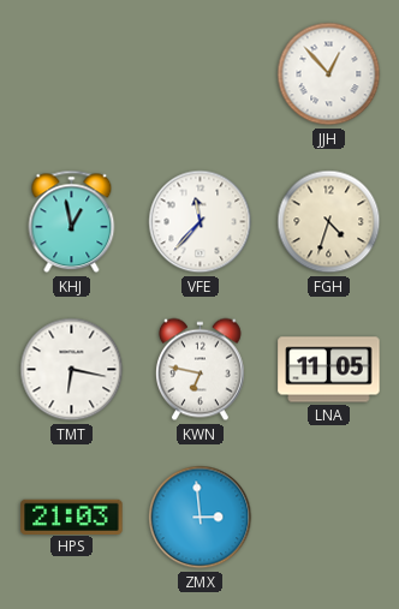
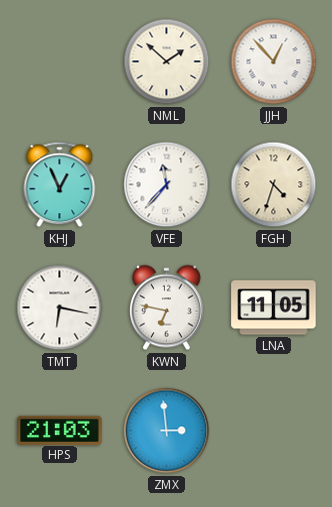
NML: none -> 1:52 (167, 62)
KHJ: 12:58 -> 12:56 (60, 185)
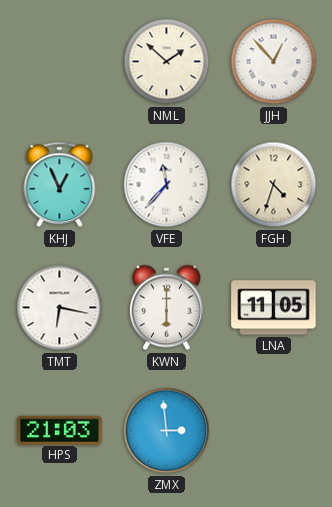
KWN: 6:47 -> 6:00 (167, 308)
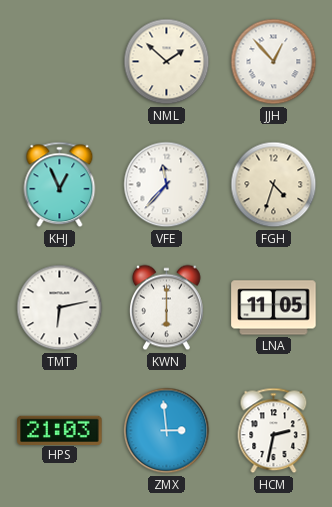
TMT: 6:17 -> 6:13 (60, 308)
HCM: none -> 2:32 (274, 431)
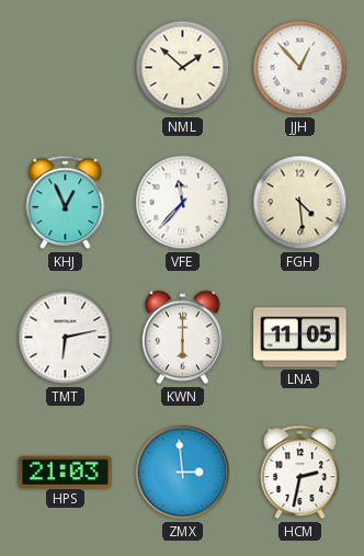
FGH: 4:33 -> 4:29 (300, 203)
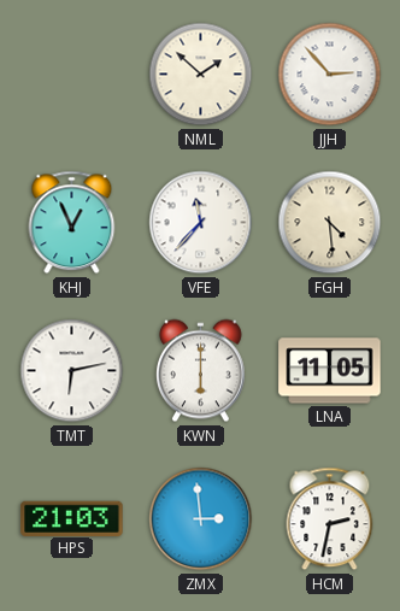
JJH: 12:53 -> 2:53 (330, 75)
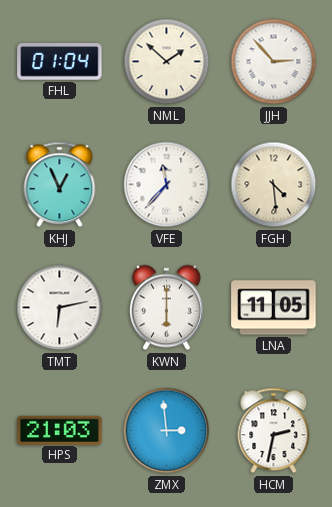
FHL: none -> 01:04 (60, 62)
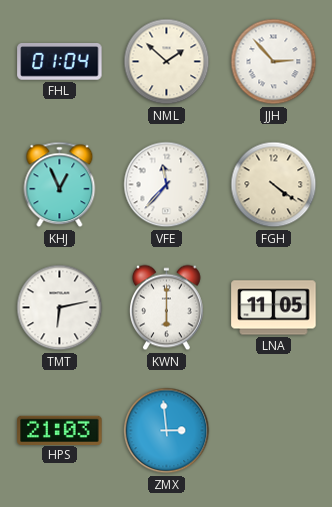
FGH: 4:29 -> 4:21 (274, 185)
HCM: 2:32 -> none (274, 431)
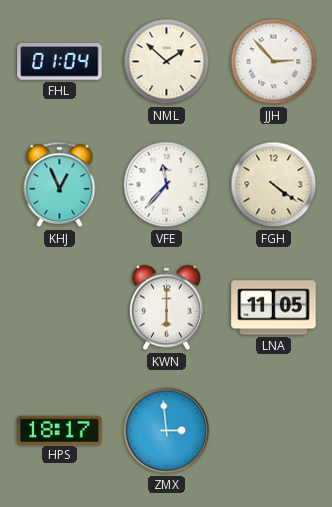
TMT: 6:13 -> none (60, 308)
HPS: 21:03 -> 18:17 (60, 430)
